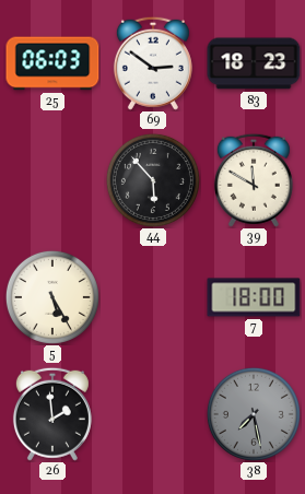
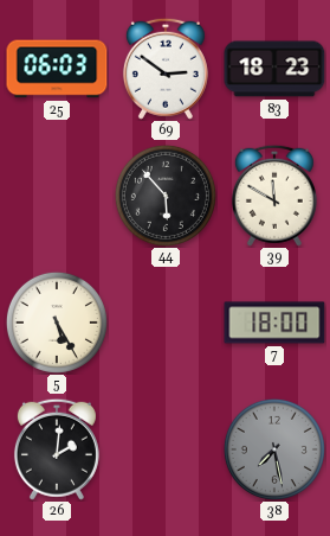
26: 1:59 -> 2:01 (57, 449)
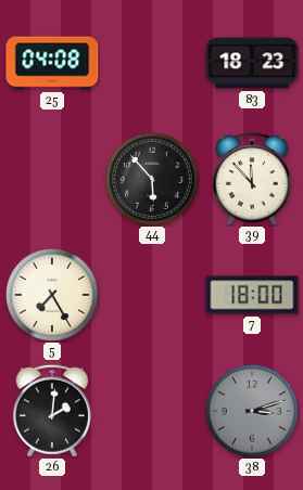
25: 06:03 -> 04:08 (52, 63)
69: 2:51 -> none (166, 69)
39: 11:50 -> 11:53 (252, 179)
5: 5:25 -> 7:25 (52, 295)
38: 7:28 -> 3:12 (252, 411)
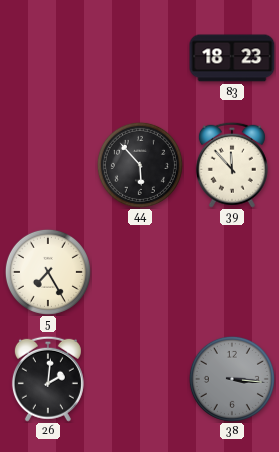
25: 04:08 -> none (52, 63)
7: 18:00 -> none (252, 295)
38: 3:12 -> 3:16 (232, 379)
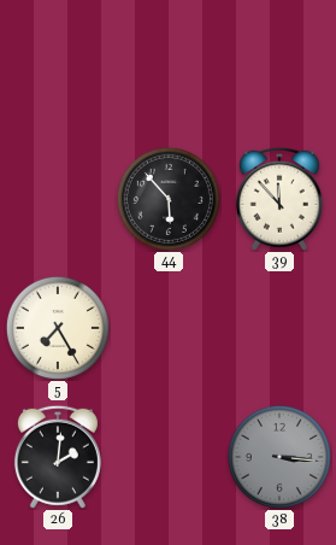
83: 18:23 -> none (232, 58)
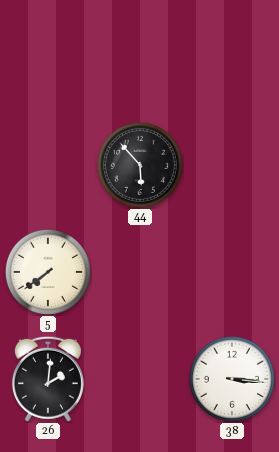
39: 11:53 -> none (279, 199)
5: 7:25 -> 7:39 (48, 272)
38 dial: grey -> white (232, 379)
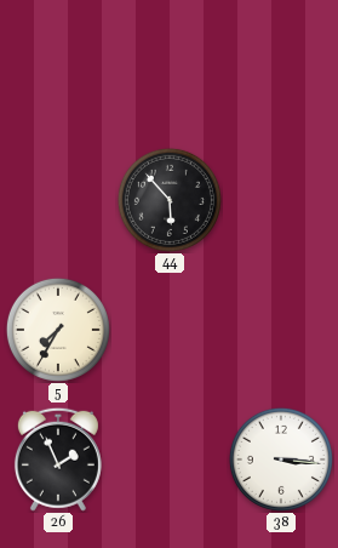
5: 7:39 -> 7:35 (58, 330)
26: 2:01 -> 1:56 (58, 459)
